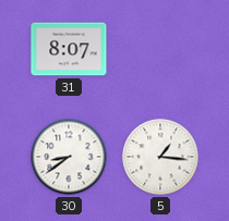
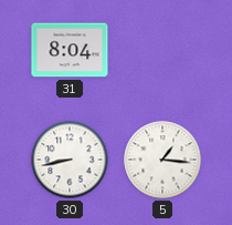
31: 8:07 -> 8:04 (70, 50)
30: 8:39 -> 8:43 (70, 160)
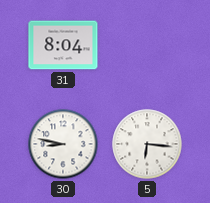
30: 8:43 -> 8:47 (63, 144)
5: 1:16 -> 6:16 (147, 144)
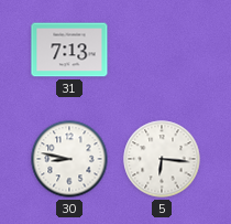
31: 8:04 -> 7:13 (69, 50)
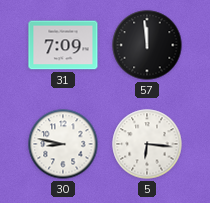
31: 7:13 -> 7:09 (63, 45)
57: none -> 11:59 (147, 45)
